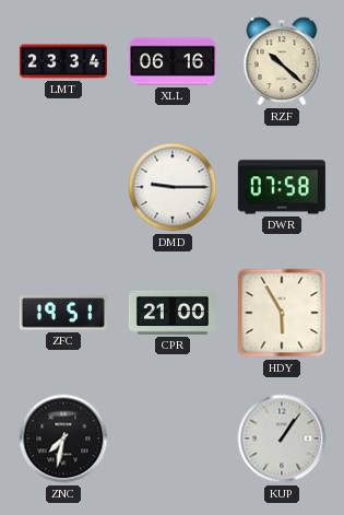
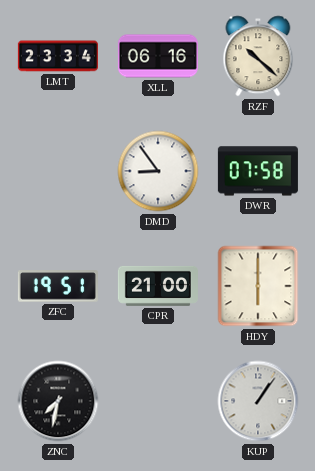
DMD: 9:15 -> 8:54 (158, 171)
HDY: 5:55 -> 6:00 (258, 286)
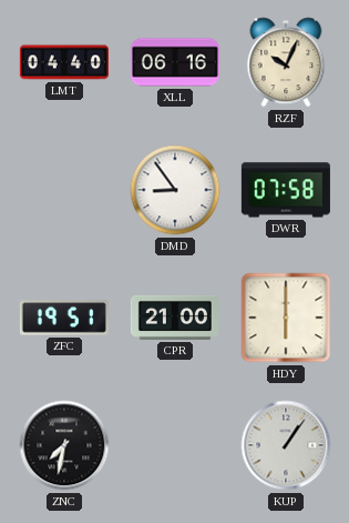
LMT: 23:34 -> 04:40 (64, 62)
RZF: 10:22 -> 10:04 (286, 62)
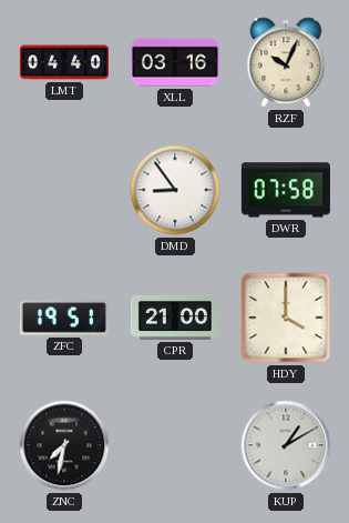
XLL: 06:16 -> 03:16 (175, 62)
HDY: 6:00 -> 4:00 (286, 318)
KUP: 1:06 -> 1:10 (286, 445)
